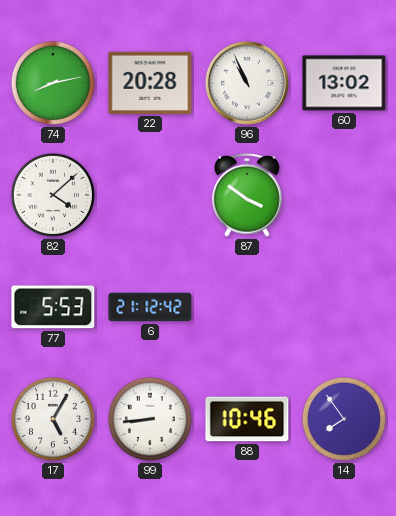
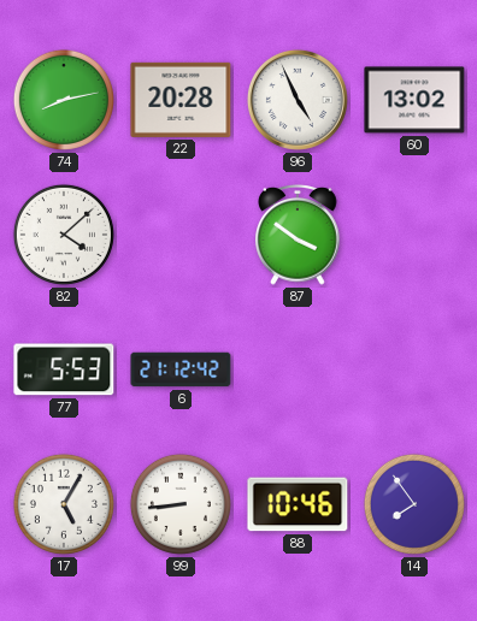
96: 10:56 -> 4:56 (298, 100)
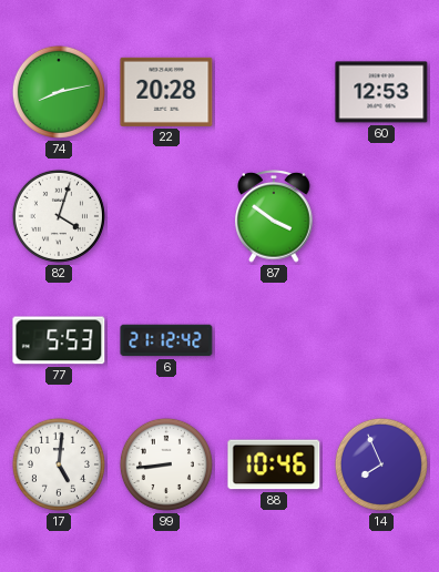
96: 4:56 -> none (298, 100)
60: 13:02 -> 12:53 (381, 92)
82: 4:08 -> 4:03 (59, 216)
17: 5:05 -> 5:01 (59, 464)
14: 7:54 -> 7:56 (381, 464)
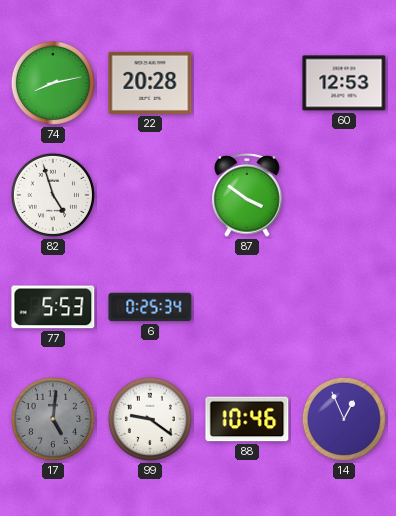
82: 4:03 -> 4:57 (53, 195)
6: 21:12 -> 0:25 (150, 307)
17 dial: white -> grey (53, 419)
99: 8:44 -> 9:21 (150, 419)
14: 7:56 -> 12:56 (344, 419)
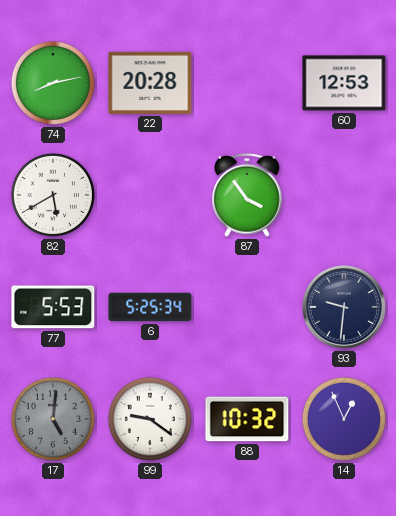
82: 4:57 -> 5:40 (53, 195)
87: 3:51 -> 3:54 (247, 196)
6: 0:25 -> 5:25 (150, 307)
93: none -> 9:31 (344, 307)
88: 10:46 -> 10:32 (247, 419)
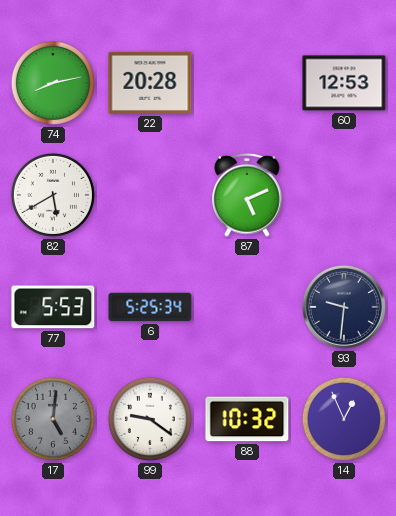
87: 3:54 -> 5:11 (247, 196)
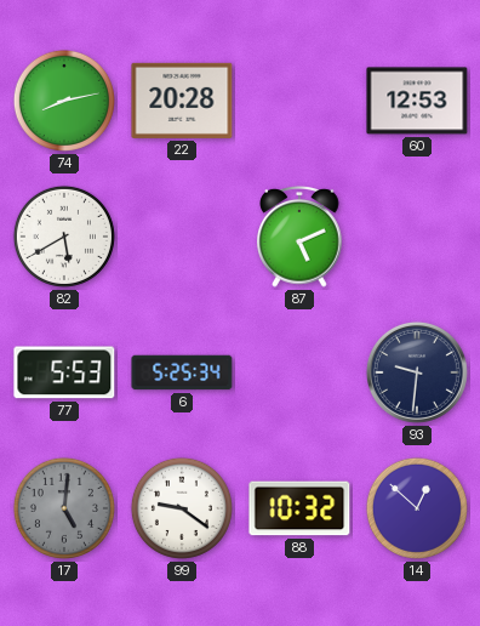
14: 12:56 -> 12:52 (417, 508)
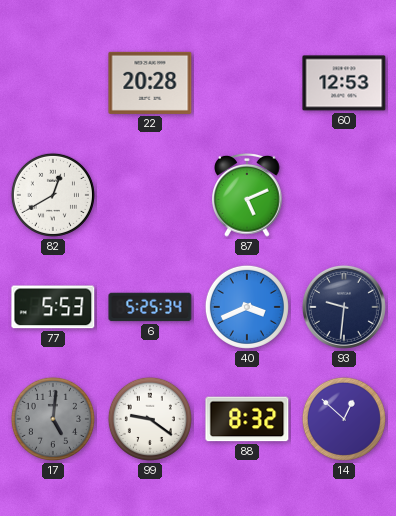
74: 8:13 -> none (64, 101)
82: 5:40 -> 12:40 (53, 195)
40: none -> 3:41 (247, 307)
88: 10:32 -> 8:32 (247, 419)
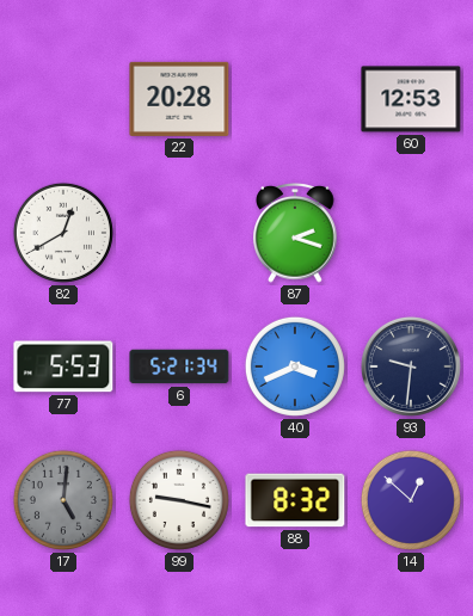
87: 5:11 -> 2:18 (295, 234)
6: 5:25 -> 5:21 (179, 366)
99: 9:21 -> 9:17 (179, 500)
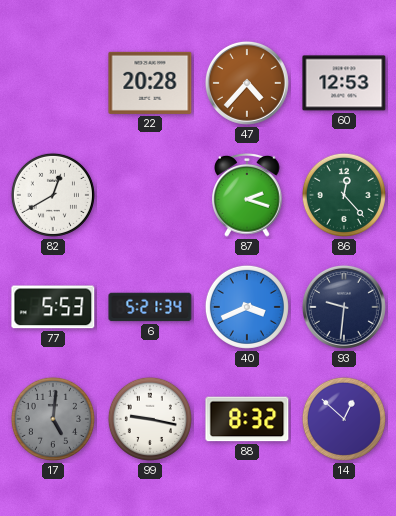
47: none -> 4:37 (247, 83)
86: none -> 12:23 (344, 195)
